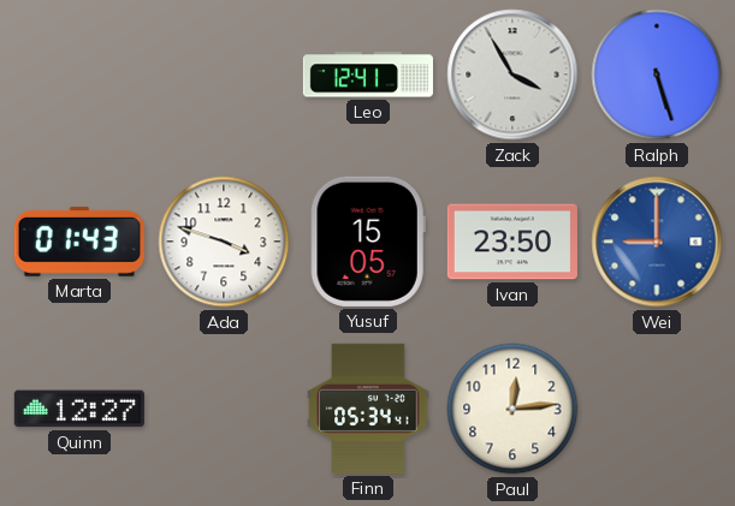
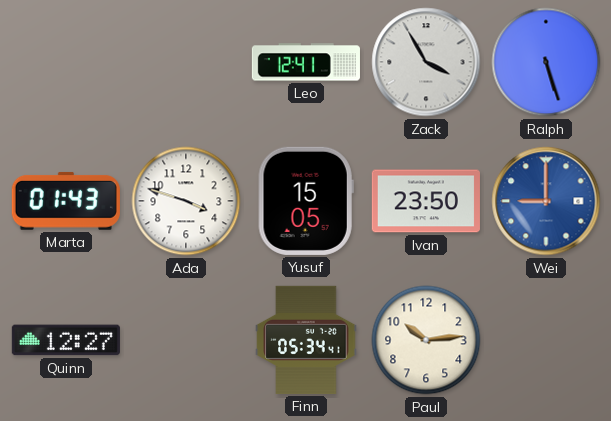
Paul: 12:14 -> 10:14 (426, 340)
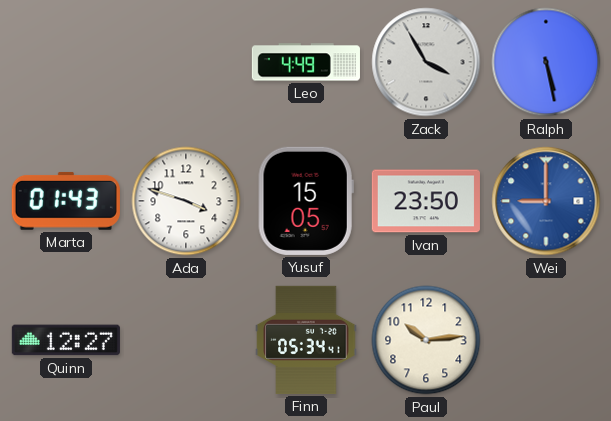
Leo: 12:41 -> 4:49 (306, 62)
Ralph: 5:27 -> 5:28 (546, 62)
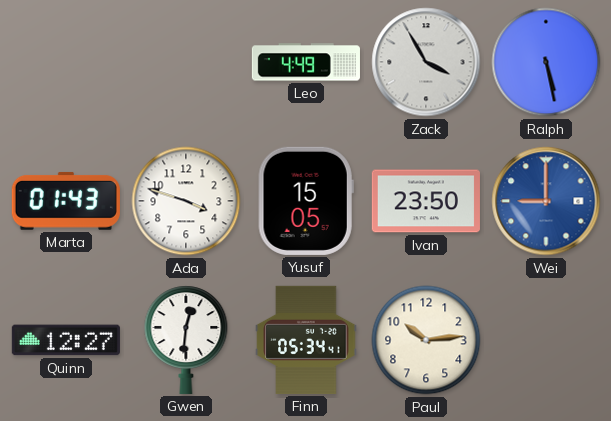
Gwen: none -> 12:31 (186, 340)
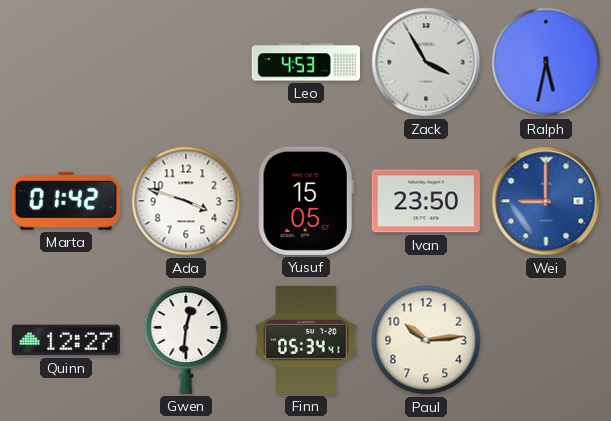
Leo: 4:49 -> 4:53 (306, 62)
Ralph: 5:28 -> 5:32 (546, 62)
Marta: 01:43 -> 01:42 (66, 201)
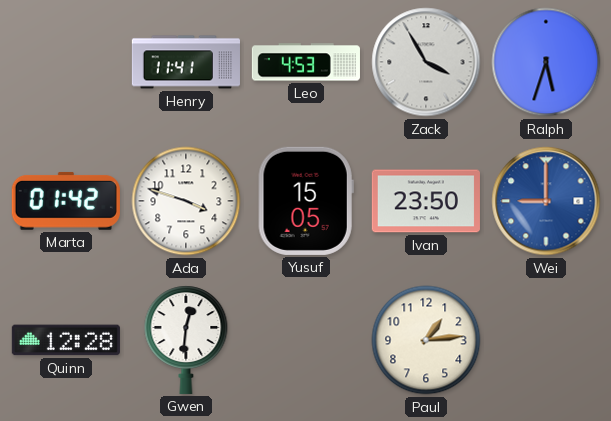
Henry: none -> 11:41 (186, 62)
Ralph: 5:32 -> 5:33 (546, 62)
Quinn: 12:27 -> 12:28 (66, 340)
Finn: 05:34 -> none (306, 340)
Paul: 10:14 -> 1:14 (426, 340)
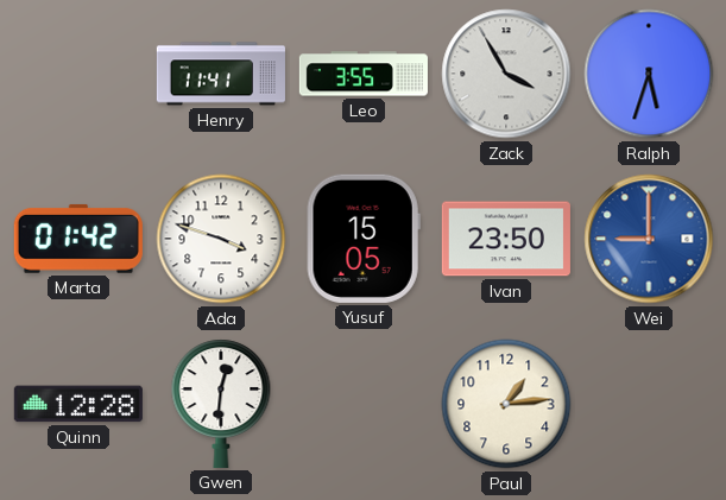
Leo: 4:53 -> 3:55 (364, 74)
